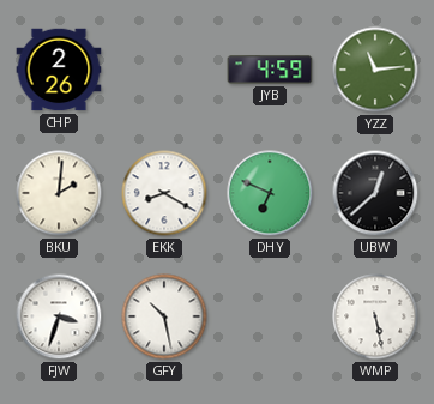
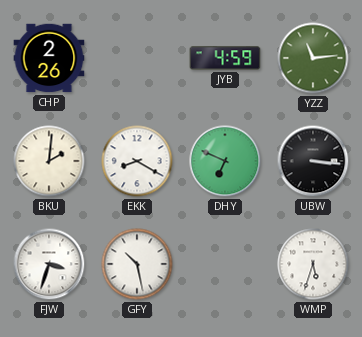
UBW: 12:38 -> 3:16 (313, 161)
WMP: 5:28 -> 5:33 (313, 264)
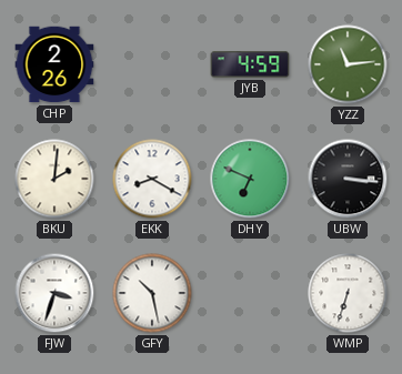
WMP: 5:33 -> 6:33 (348, 293)
